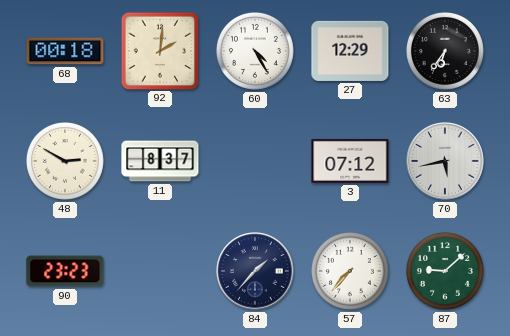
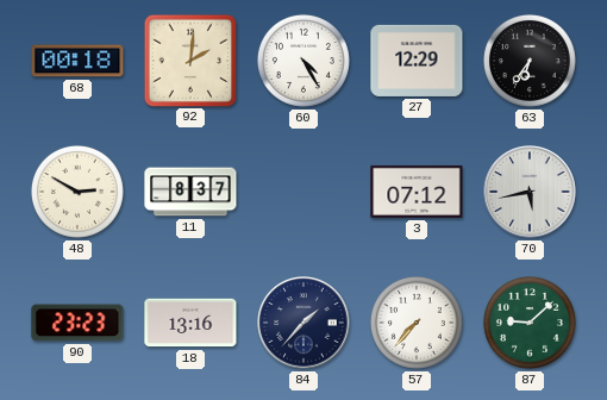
18: none -> 13:16 (190, 323)
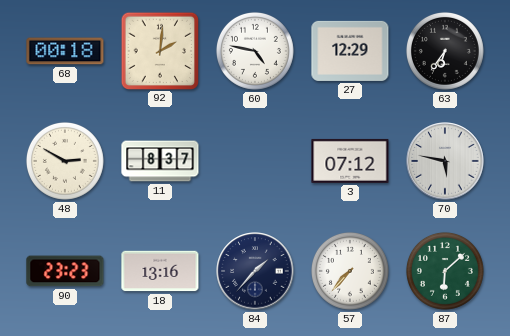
60: 4:25 -> 4:47 (255, 51)
70: 5:43 -> 5:47 (445, 161)
87: 9:08 -> 6:08 (445, 271)
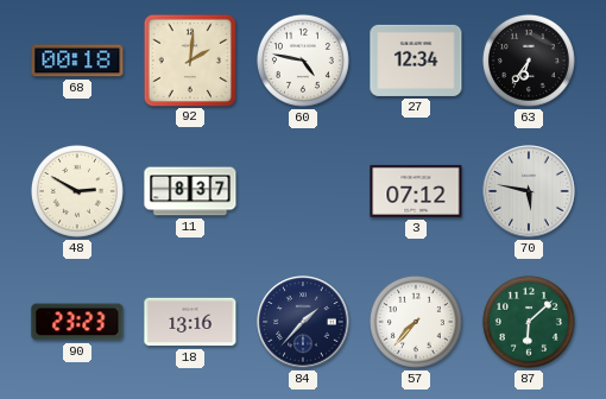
27: 12:29 -> 12:34 (416, 61)
